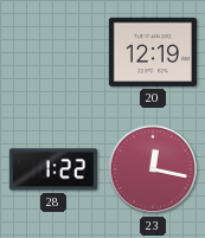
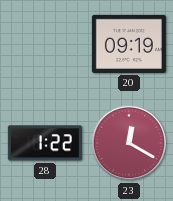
20: 12:19 -> 09:19 (129, 44)
23: 12:17 -> 12:20 (129, 143)
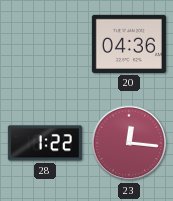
20: 09:19 -> 04:36 (129, 44)
23: 12:20 -> 12:16 (129, 143)
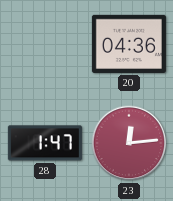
28: 1:22 -> 1:47 (45, 143)
23: 12:16 -> 12:14 (129, 143)
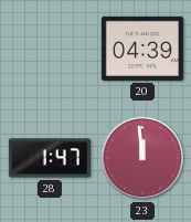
20: 04:36 -> 04:39 (142, 49)
23: 12:14 -> 11:59 (142, 158)
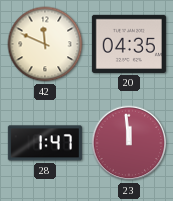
42: none -> 11:49 (45, 44)
20: 04:39 -> 04:35 (129, 44)
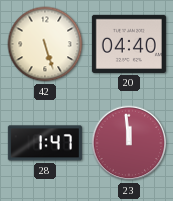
42: 11:49 -> 5:27 (45, 44)
20: 04:35 -> 04:40 (129, 44)
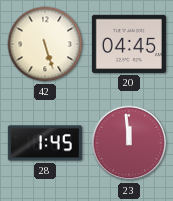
20: 04:40 -> 04:45 (129, 44)
28: 1:47 -> 1:45 (45, 143)
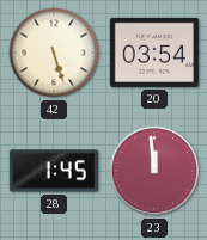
20: 04:45 -> 03:54 (154, 53)
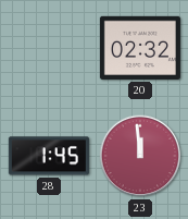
42: 5:27 -> none (54, 53)
20: 03:54 -> 02:32 (140, 48)
